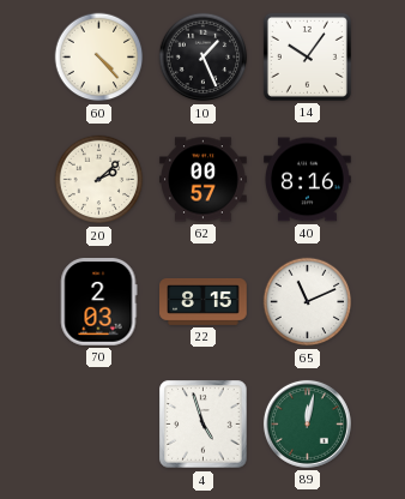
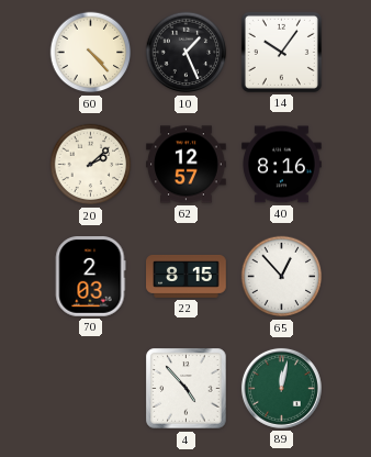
62: 00:57 -> 12:57 (187, 165)
65: 11:11 -> 12:53 (282, 277)
4: 4:57 -> 4:53 (187, 389)
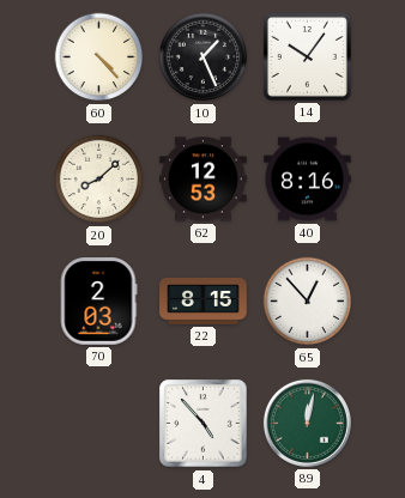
20: 2:08 -> 8:08 (99, 180)
62: 12:57 -> 12:53 (204, 180)
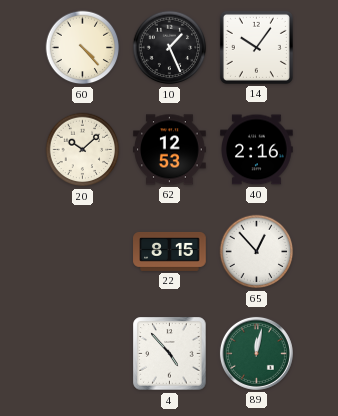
20: 8:08 -> 10:08 (83, 150)
40: 8:16 -> 2:16 (257, 150)
70: 2:03 -> none (98, 302)
